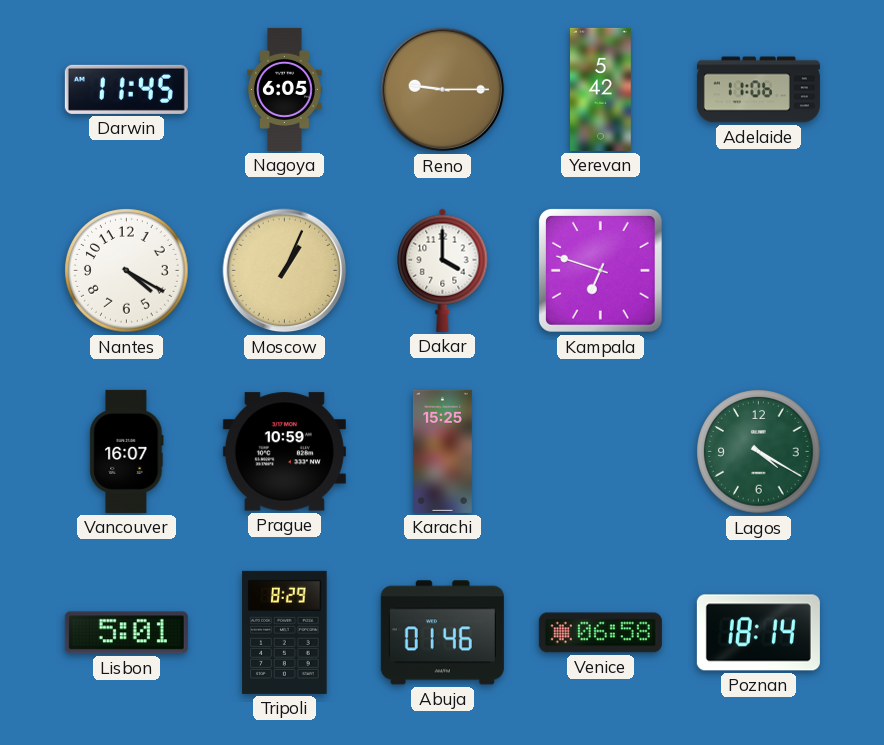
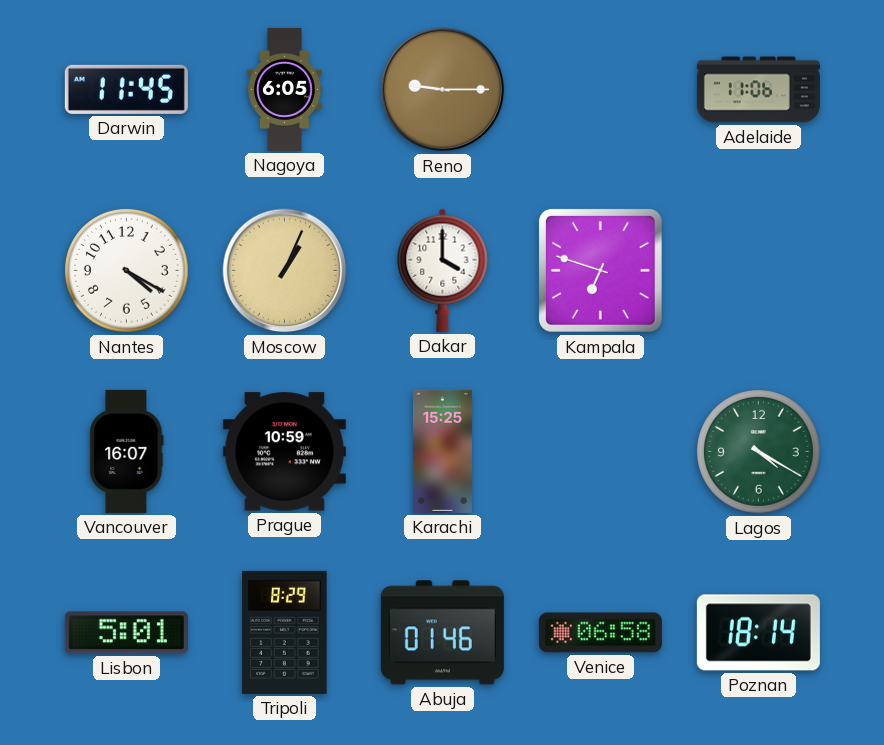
Yerevan: 5:42 -> none (601, 89)
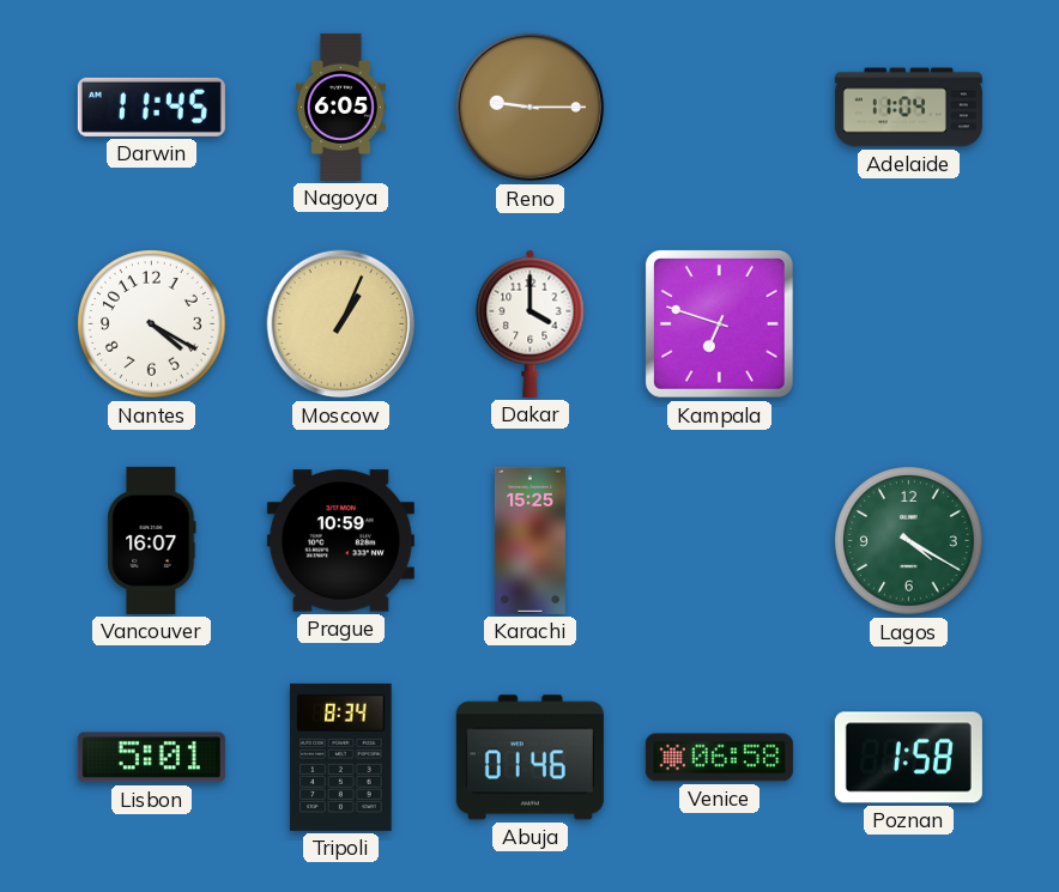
Adelaide: 11:06 -> 11:04 (908, 108)
Tripoli: 8:29 -> 8:34 (341, 757)
Poznan: 18:14 -> 1:58 (908, 758)
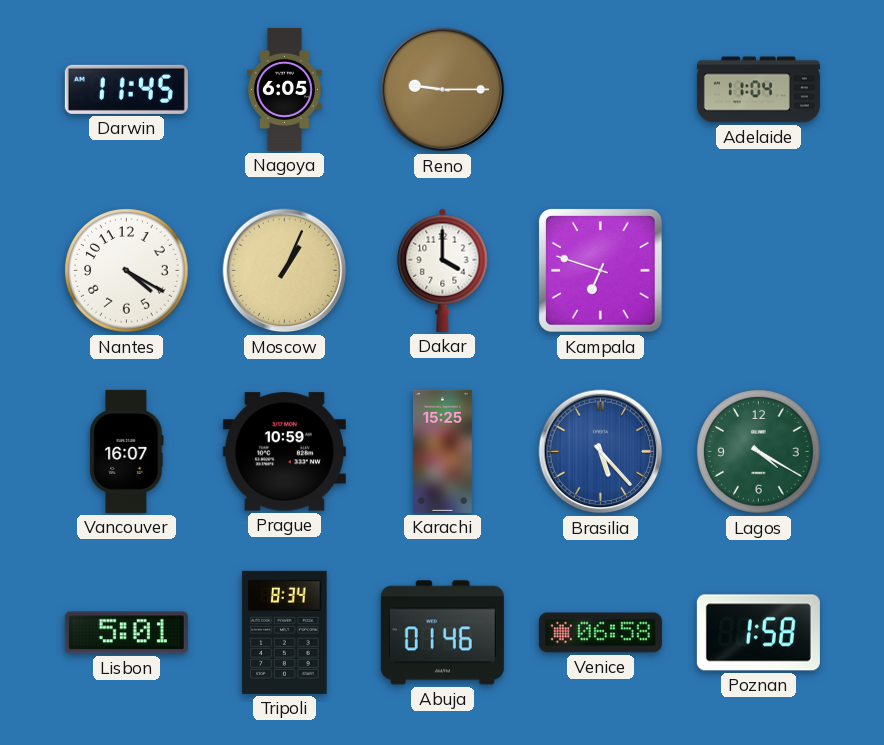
Brasilia: none -> 5:23 (601, 452)
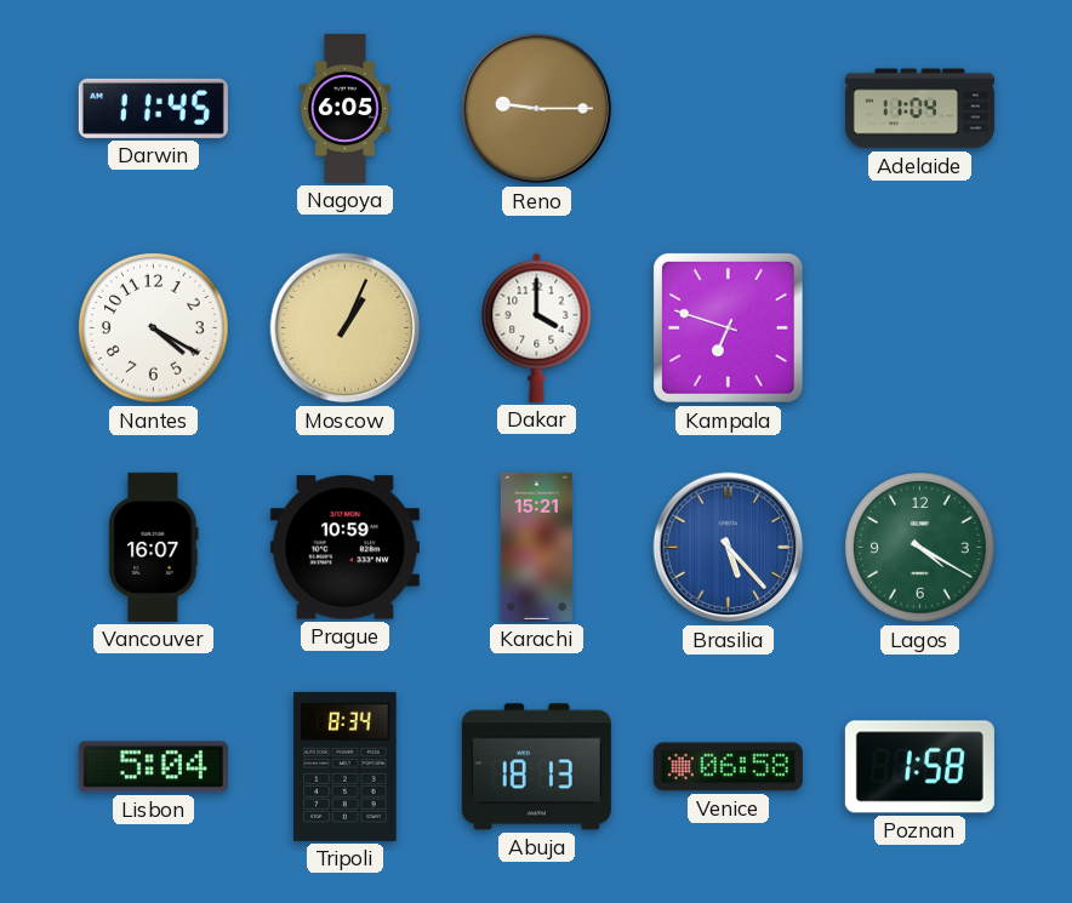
Karachi: 15:25 -> 15:21 (536, 547)
Lisbon: 5:01 -> 5:04 (153, 767)
Abuja: 01:46 -> 18:13 (536, 767)
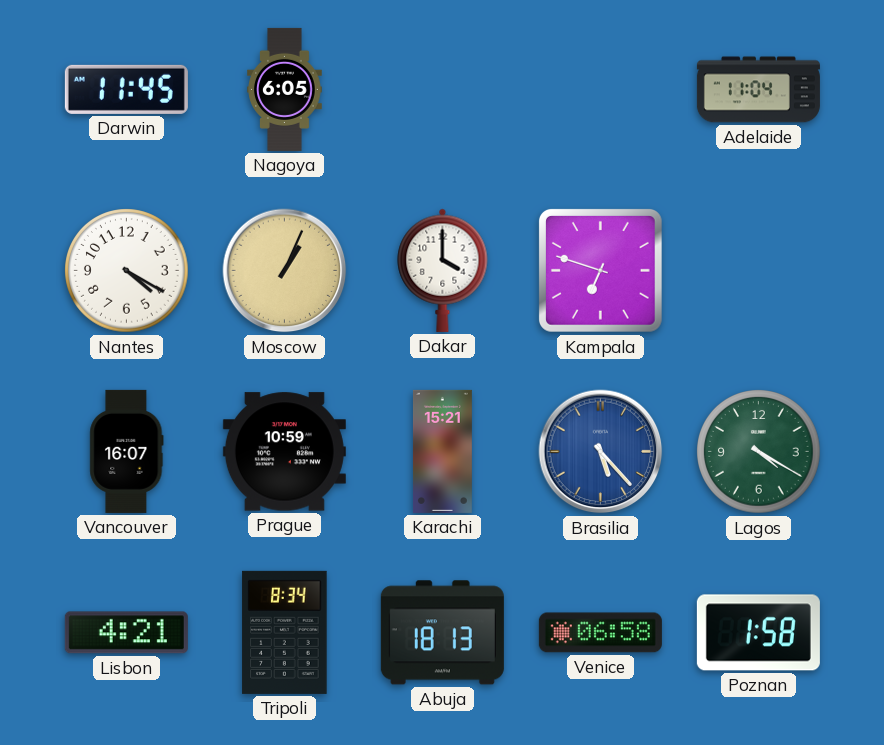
Reno: 9:15 -> none (537, 109)
Lisbon: 5:04 -> 4:21 (126, 633)
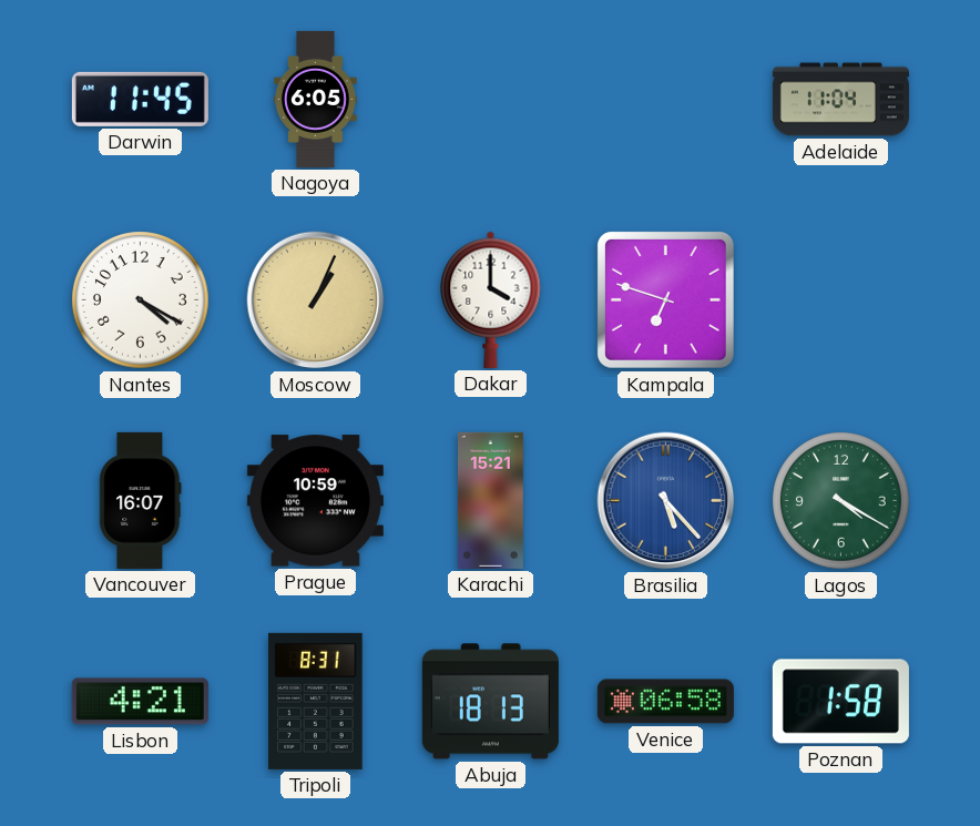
Tripoli: 8:34 -> 8:31 (316, 701)
